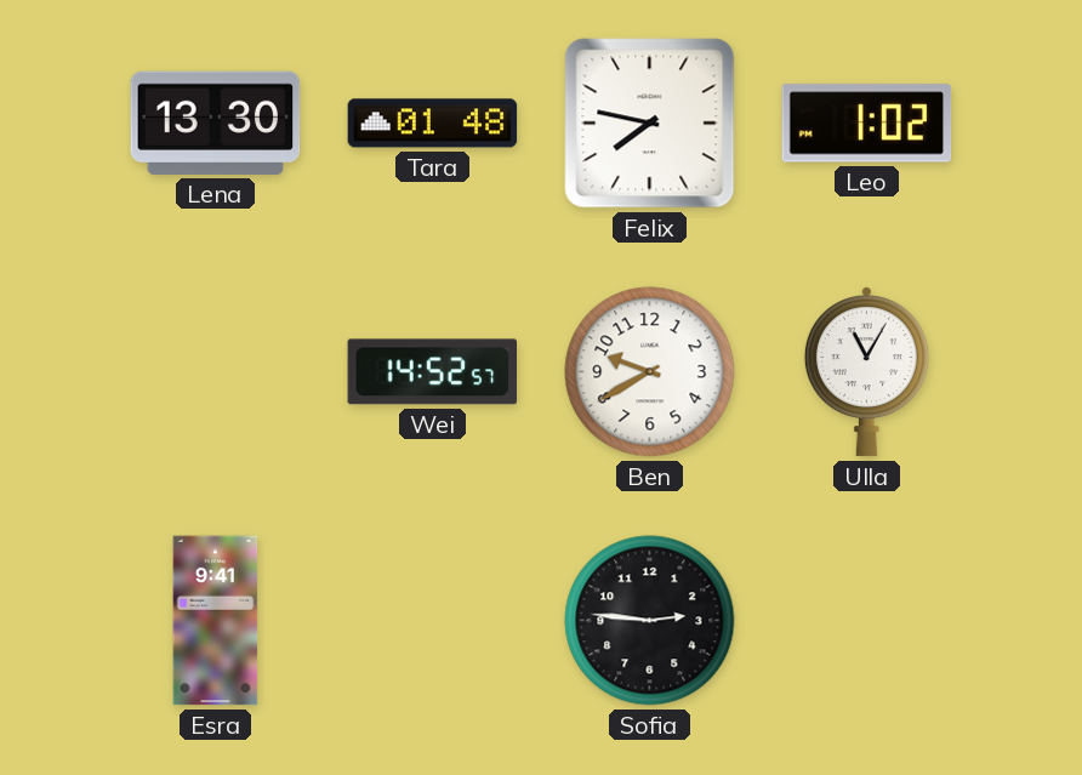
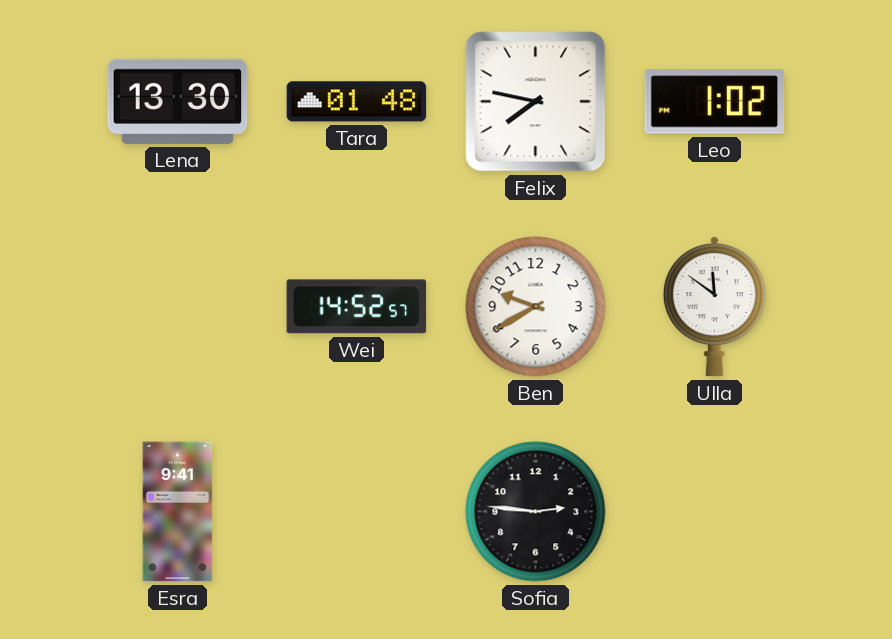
Ulla: 11:05 -> 11:51 (714, 307)
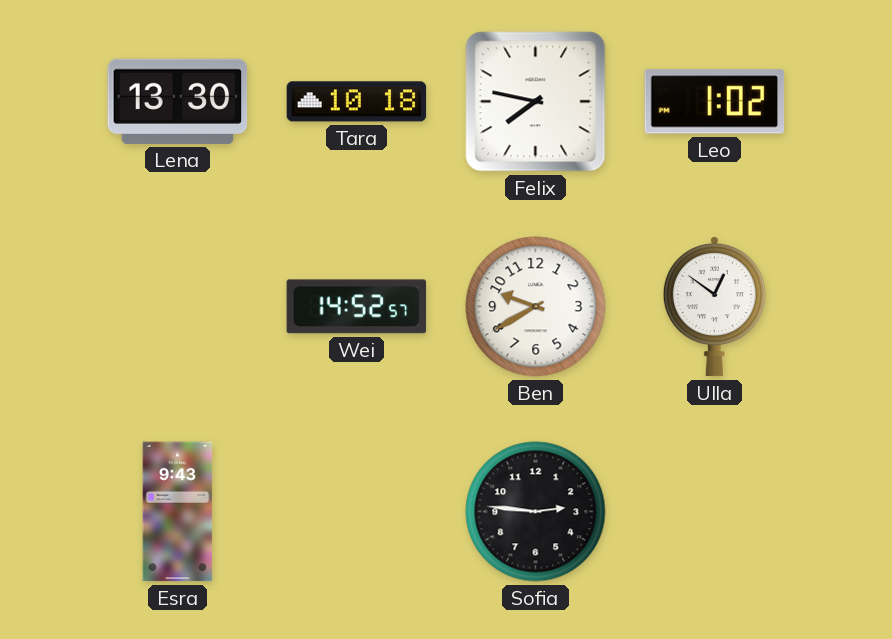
Tara: 01:48 -> 10:18 (357, 102)
Ulla: 11:51 -> 12:51 (714, 307)
Esra: 9:41 -> 9:43 (178, 512)
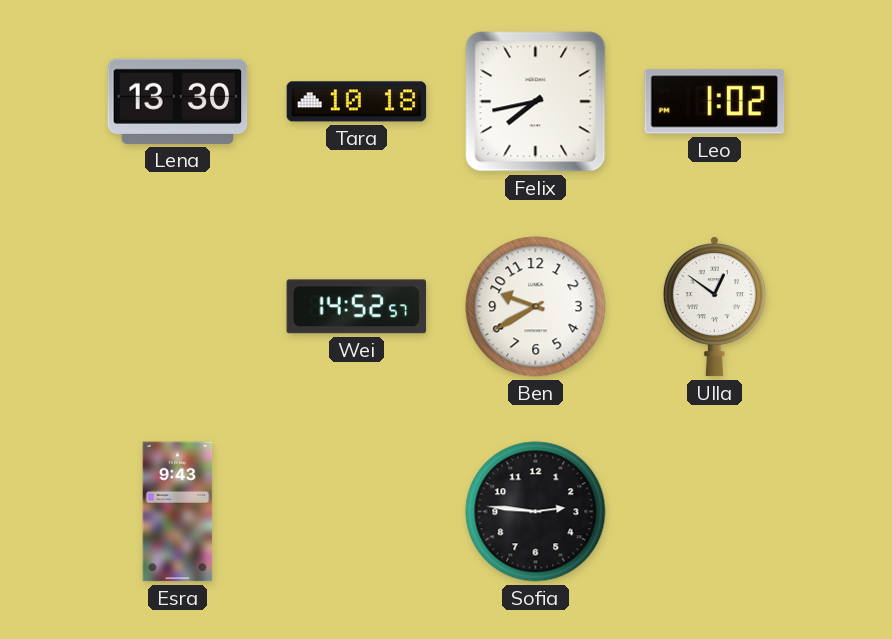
Felix: 7:47 -> 7:43 (536, 102)
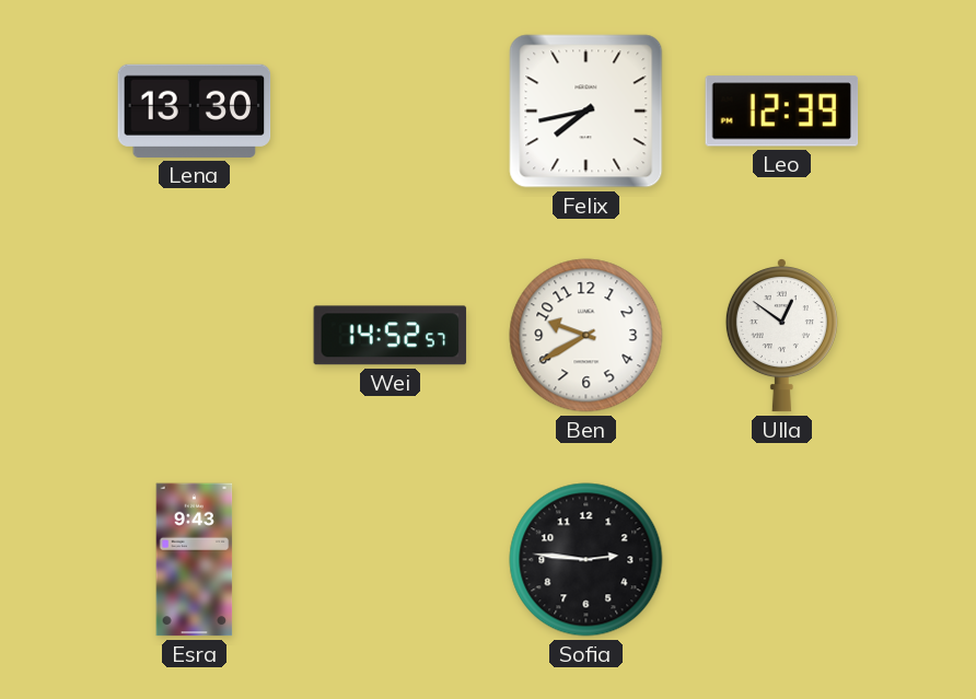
Tara: 10:18 -> none (357, 102)
Leo: 1:02 -> 12:39 (782, 112)
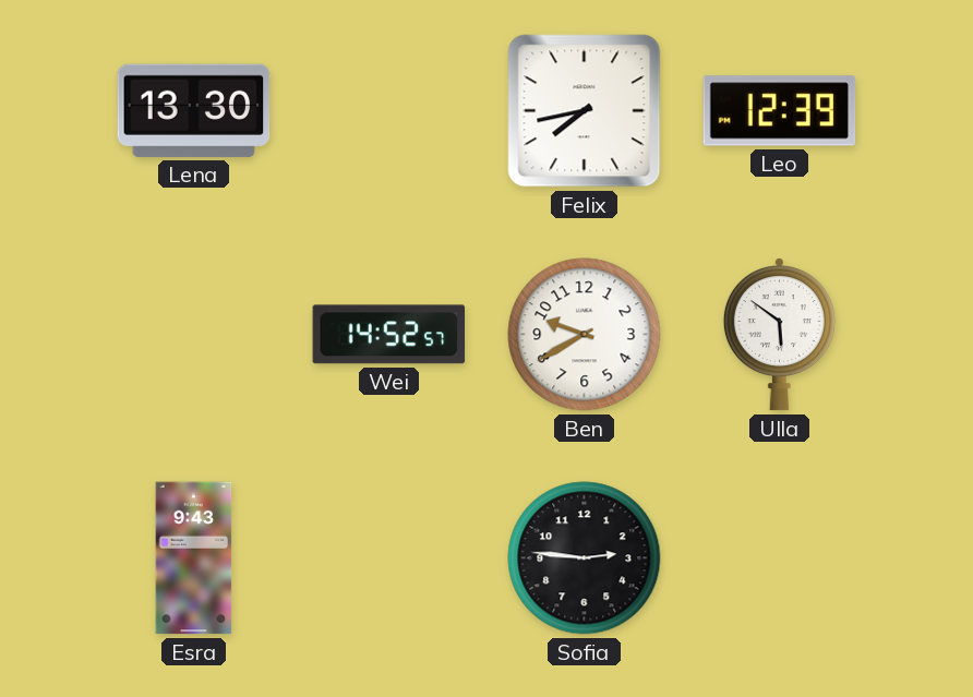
Ulla: 12:51 -> 5:51 (779, 335)
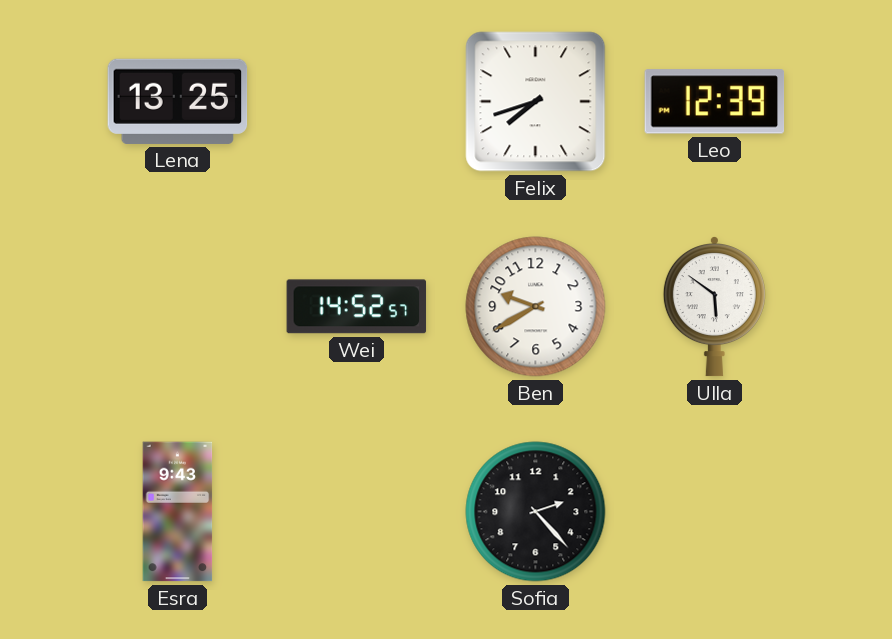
Lena: 13:30 -> 13:25 (178, 101)
Felix: 7:43 -> 7:42 (536, 102)
Sofia: 2:46 -> 2:23 (536, 512)
